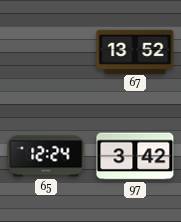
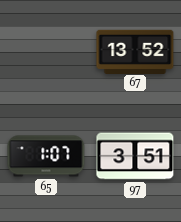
65: 12:24 -> 1:07 (46, 156)
97: 3:42 -> 3:51 (135, 156)
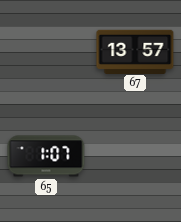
67: 13:52 -> 13:57 (135, 51)
97: 3:51 -> none (135, 156)
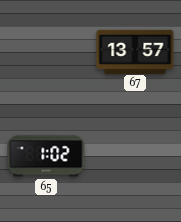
65: 1:07 -> 1:02 (46, 156)
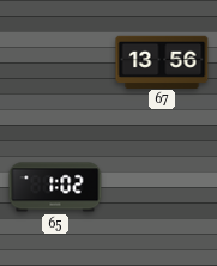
67: 13:57 -> 13:56 (162, 61)
